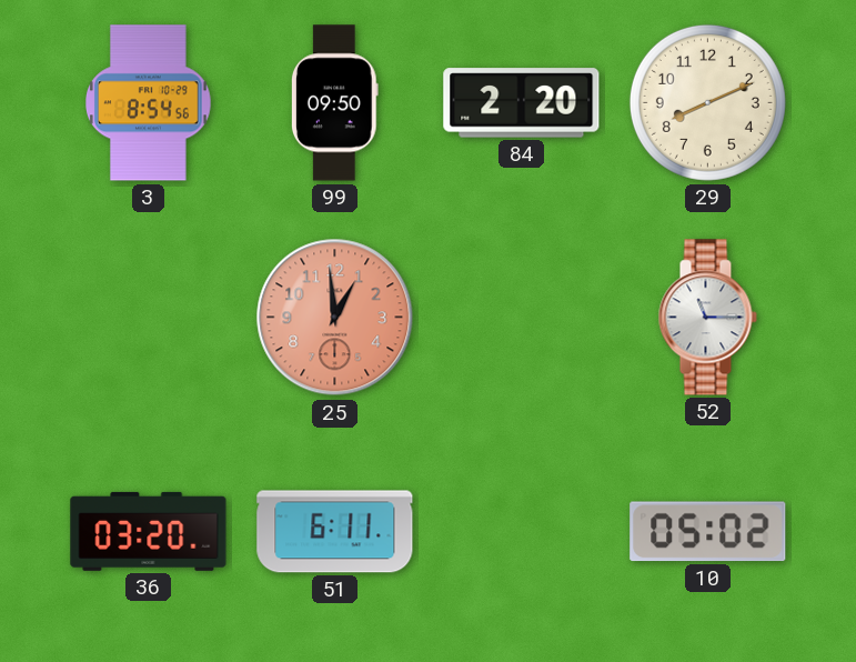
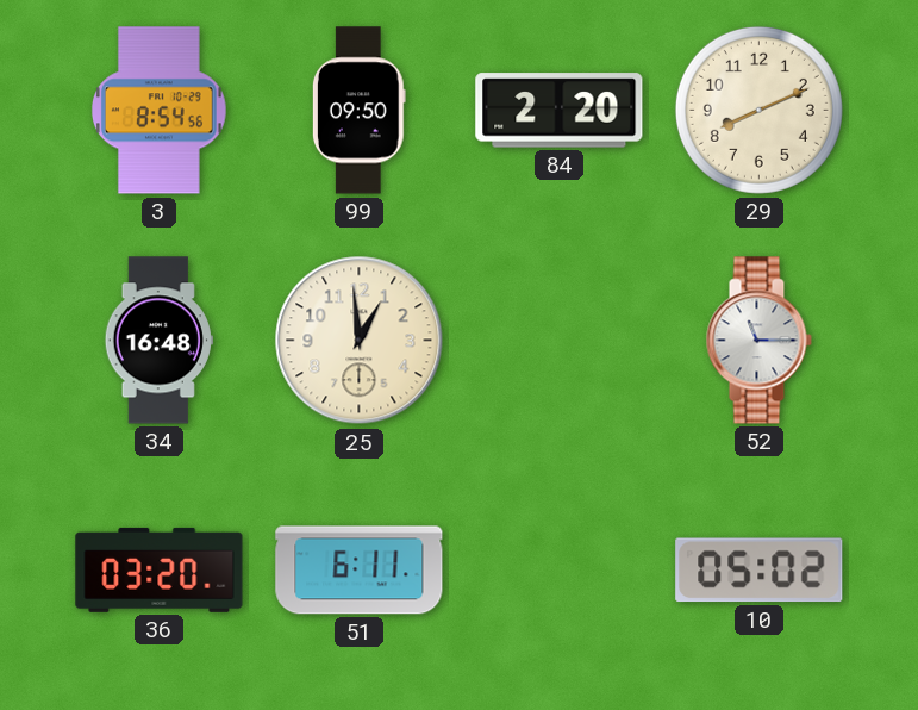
34: none -> 16:48 (158, 341)
25 dial: salmon -> cream (360, 341)
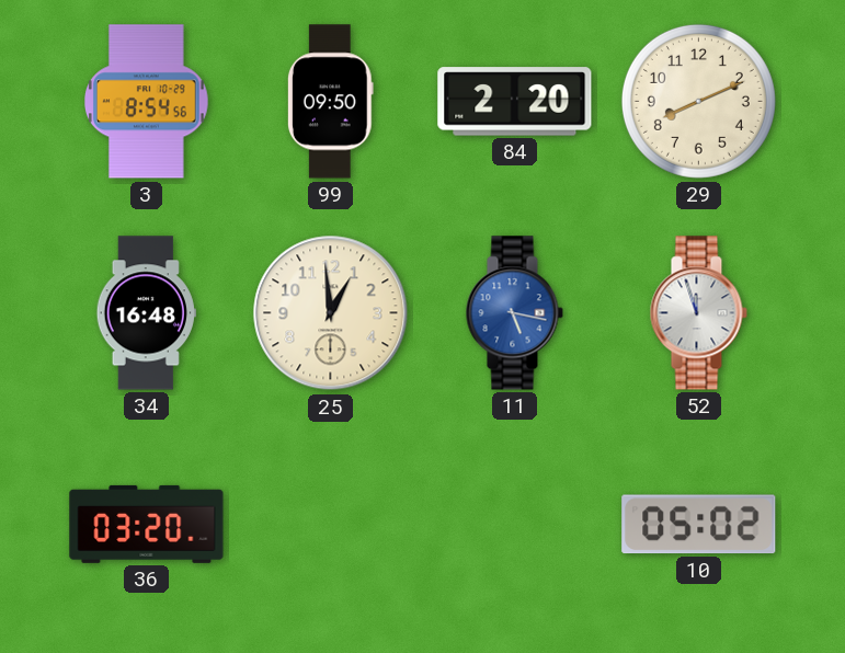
11: none -> 5:17 (514, 313)
52: 11:15 -> 11:57 (698, 313)
51: 6:11 -> none (360, 571)
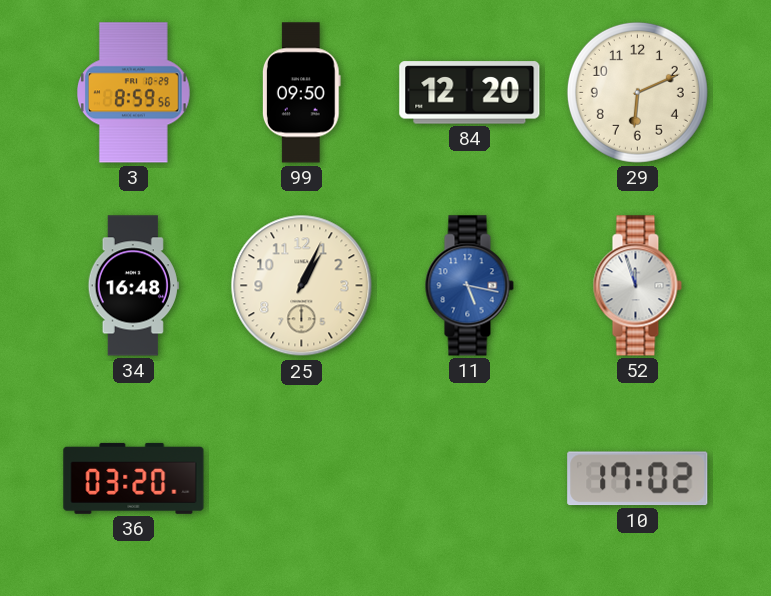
3: 8:54 -> 8:59 (134, 93)
84: 2:20 -> 12:20 (470, 93)
29: 8:11 -> 6:11 (637, 92)
25: 12:59 -> 1:04 (302, 286)
10: 05:02 -> 17:02 (638, 479)
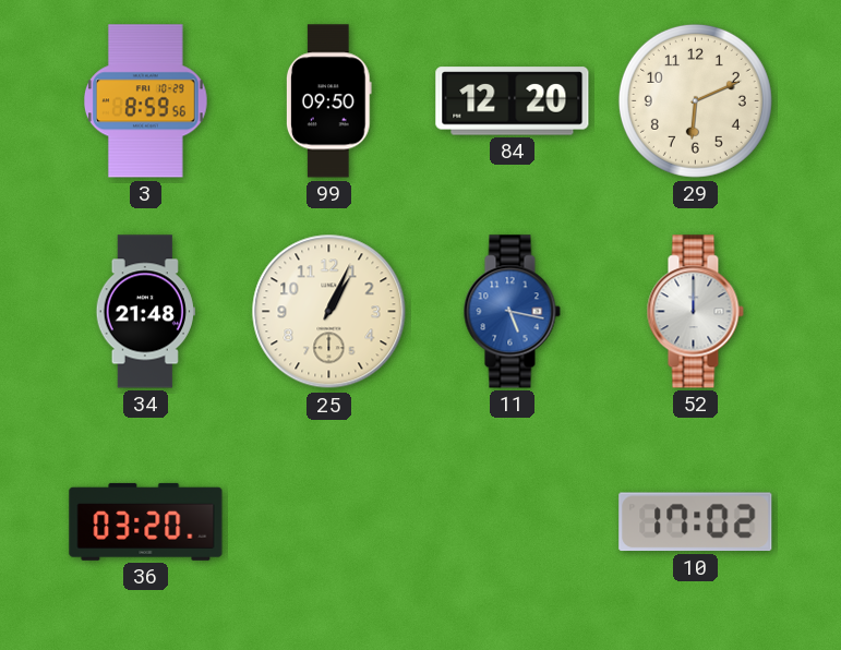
34: 16:48 -> 21:48 (145, 312)
52: 11:57 -> 12:00 (695, 312)
